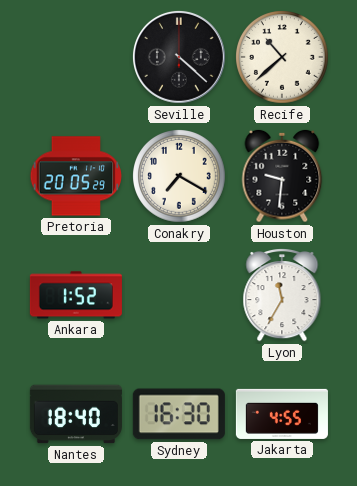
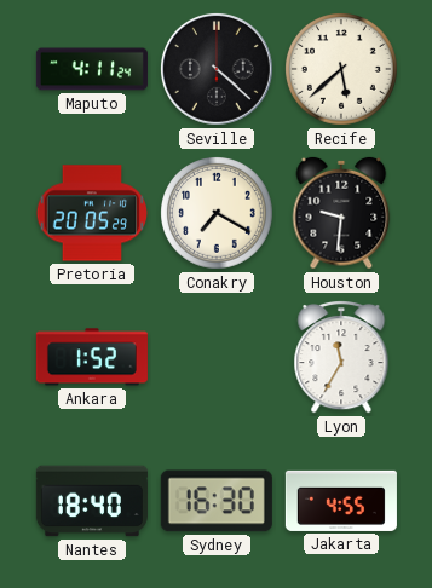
Maputo: none -> 4:11 (92, 69)
Recife: 10:38 -> 5:38 (342, 70)
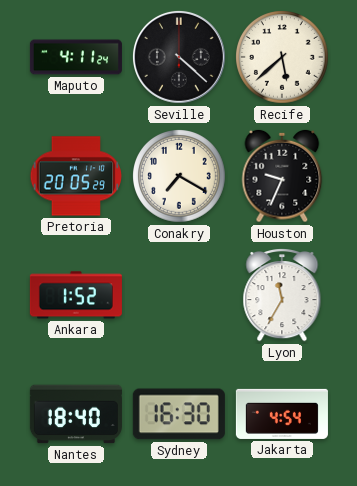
Houston: 9:31 -> 9:34 (282, 176)
Jakarta: 4:55 -> 4:54 (282, 414)
